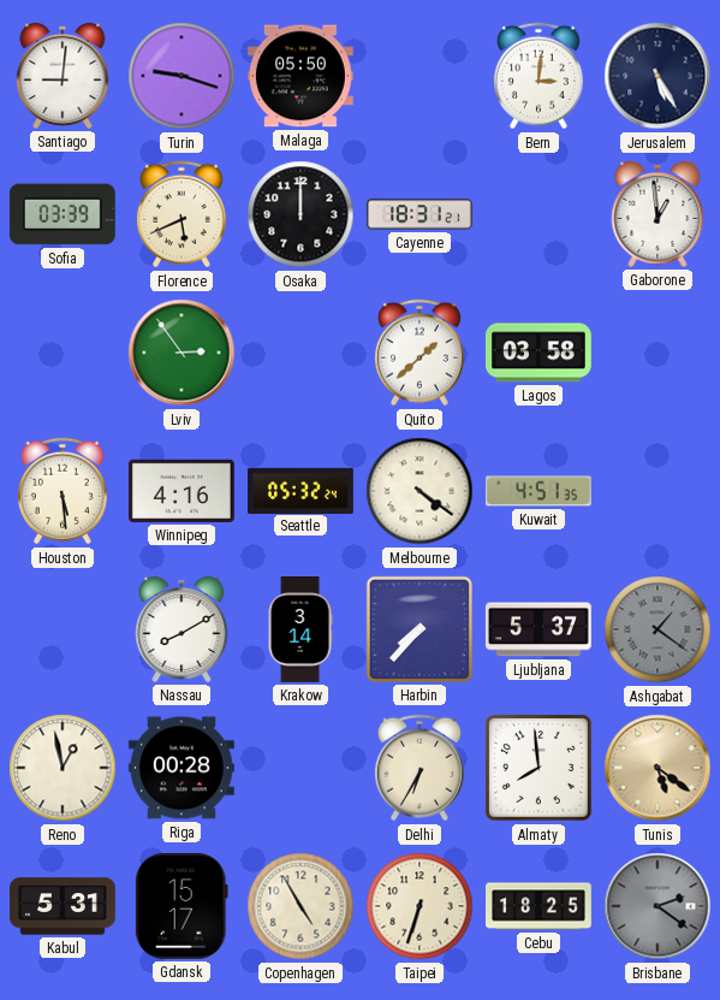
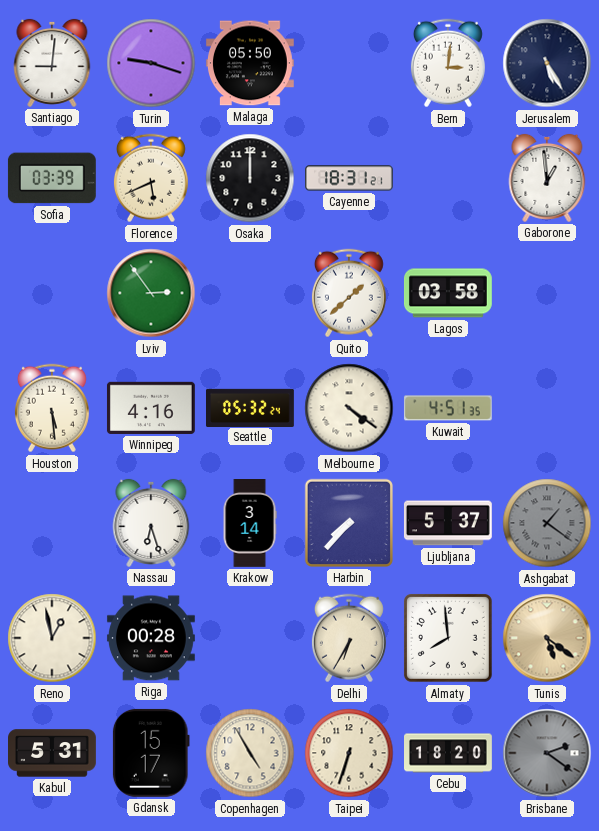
Nassau: 8:10 -> 6:27 (151, 523)
Cebu: 18:25 -> 18:20 (449, 753)
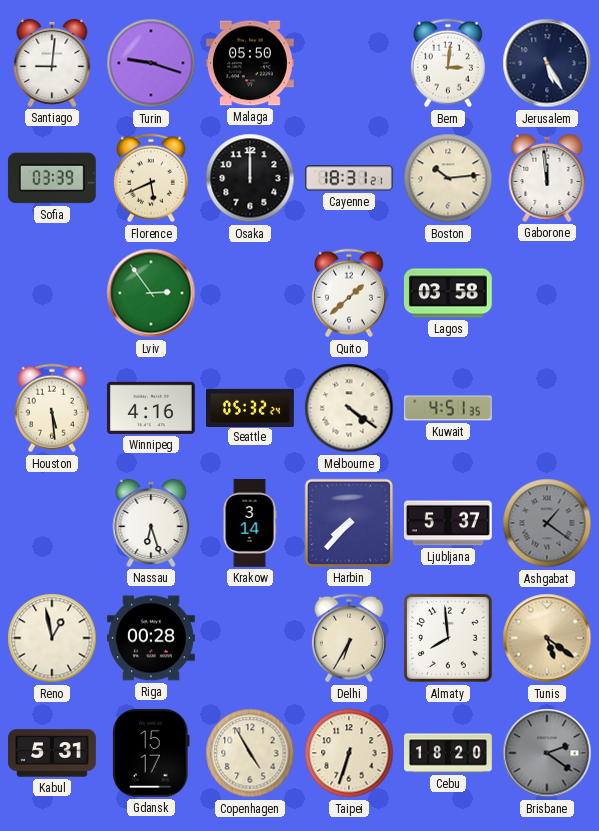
Boston: none -> 10:14 (448, 178)
Gaborone: 12:59 -> 11:59 (547, 178)
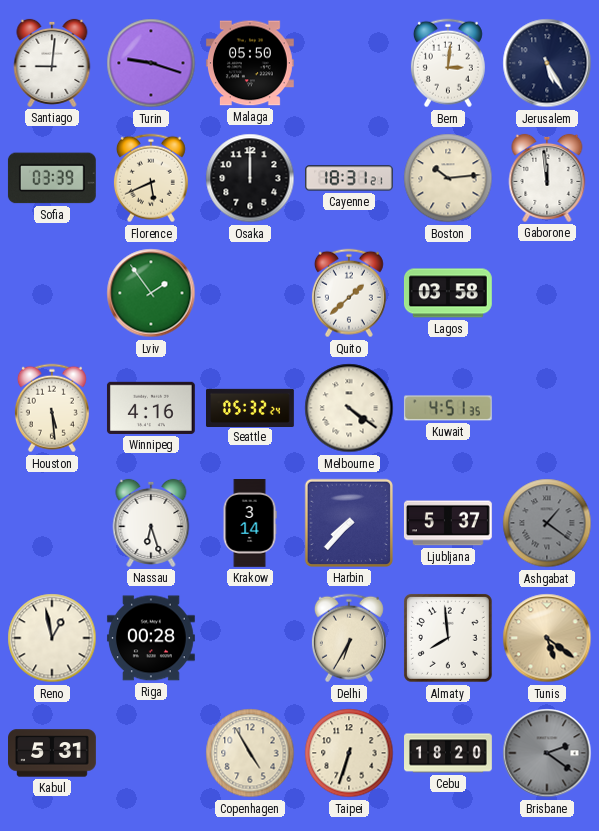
Lviv: 2:54 -> 1:54 (151, 293)
Gdansk: 15:17 -> none (151, 753)
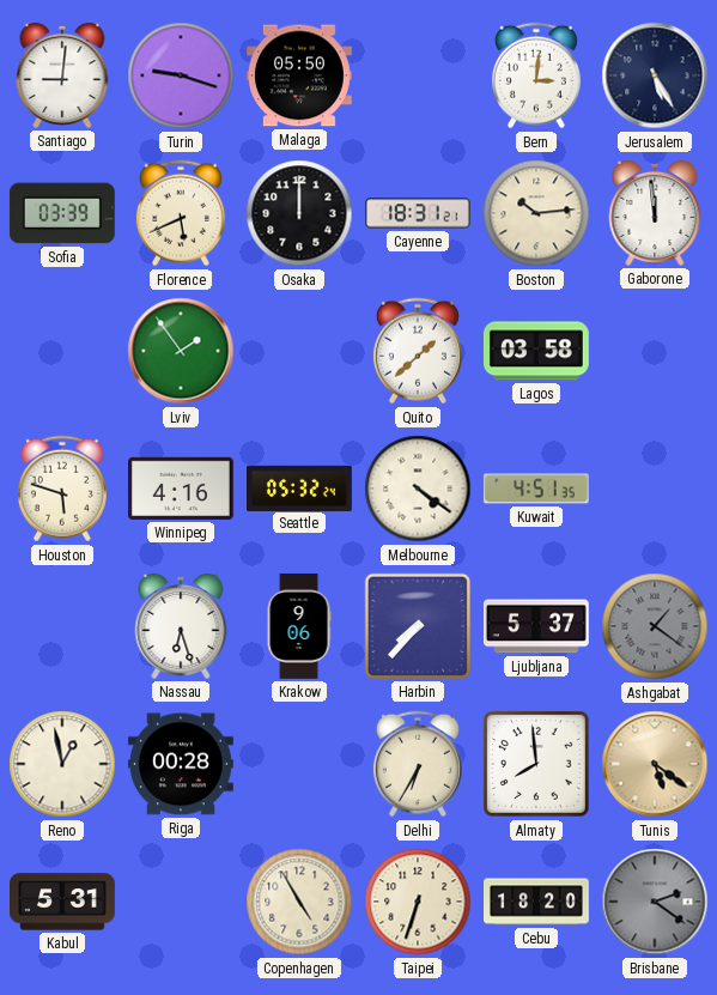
Houston: 5:29 -> 5:48 (62, 489)
Krakow: 3:14 -> 9:06 (299, 627)
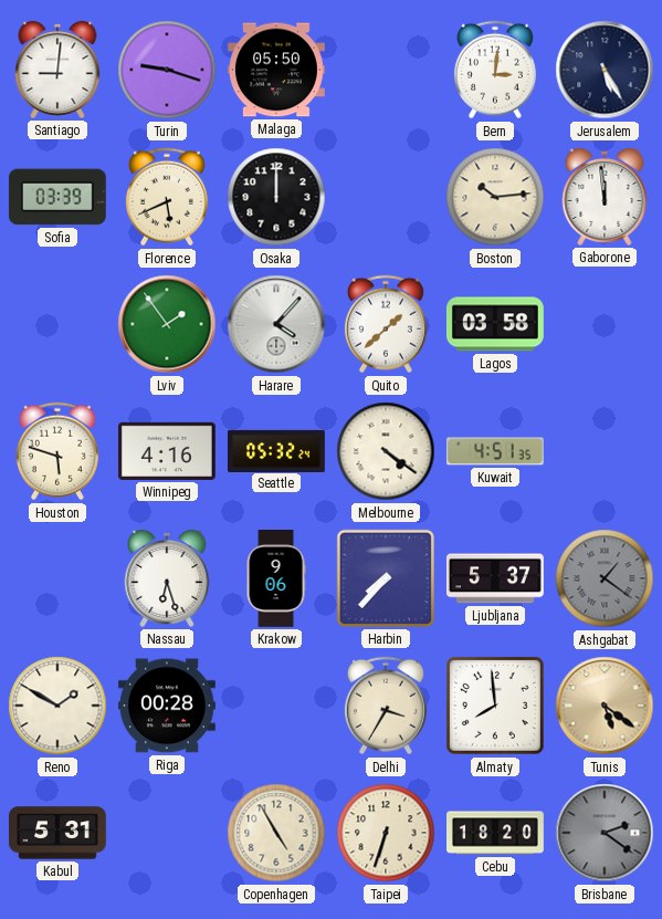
Cayenne: 18:31 -> none (419, 213)
Harare: none -> 4:07 (276, 324)
Reno: 12:58 -> 1:50 (57, 706)
Delhi: 6:35 -> 3:35 (386, 706)
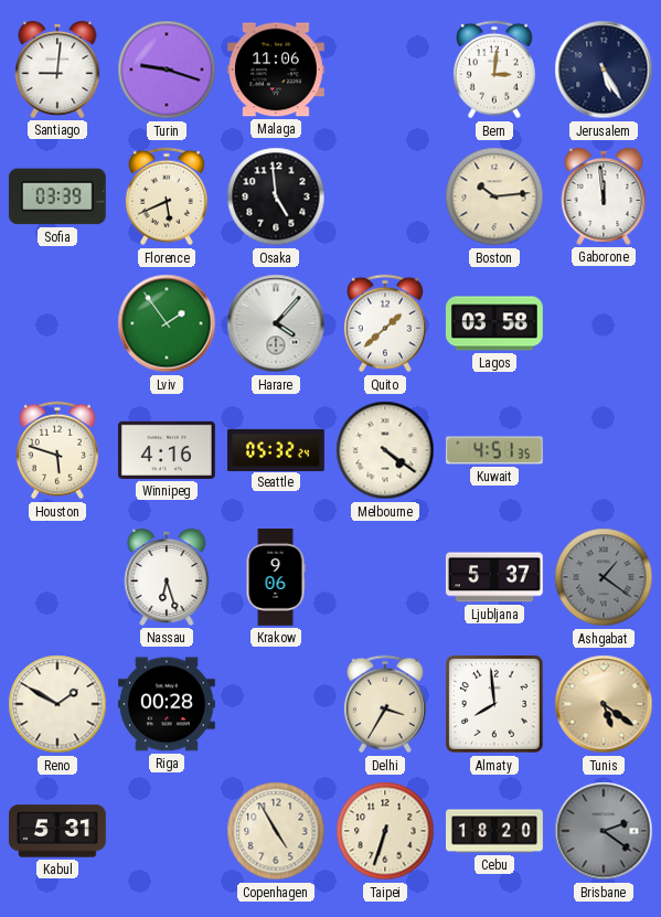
Malaga: 05:50 -> 11:06 (276, 70)
Osaka: 12:00 -> 4:59 (276, 196)
Harbin: 7:37 -> none (386, 578)
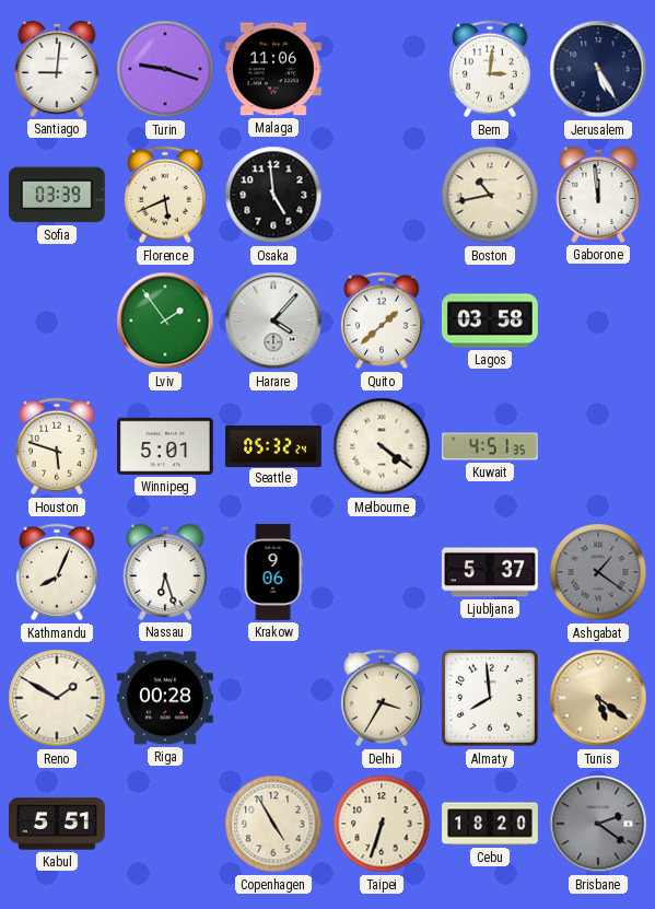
Boston: 10:14 -> 10:43 (490, 195)
Winnipeg: 4:16 -> 5:01 (165, 446)
Kathmandu: none -> 8:04 (57, 572)
Kabul: 5:31 -> 5:51 (58, 824)
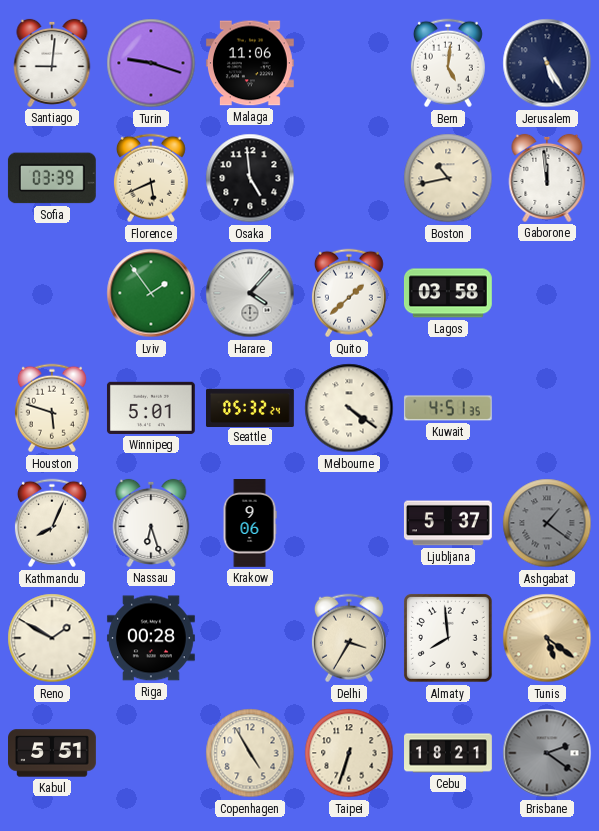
Bern: 3:01 -> 5:01 (448, 63)
Cebu: 18:20 -> 18:21 (449, 753)
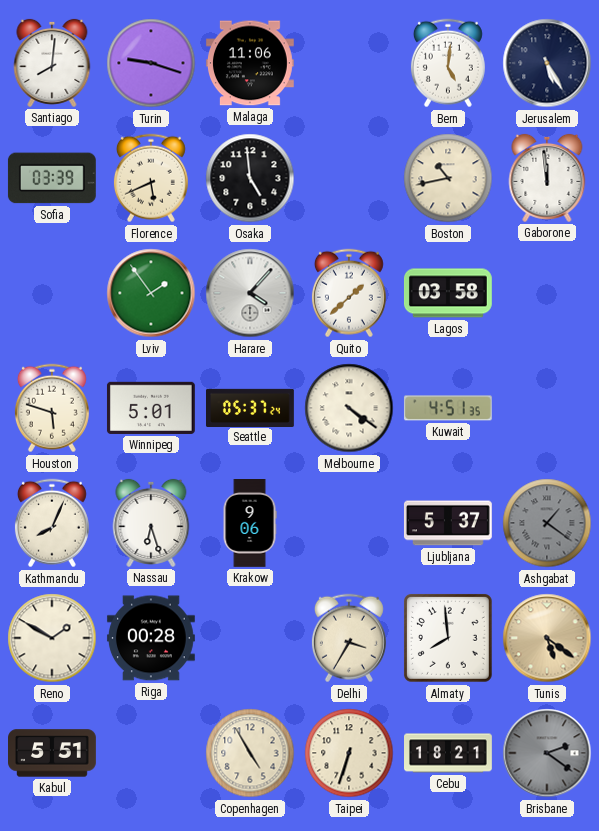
Santiago: 9:01 -> 8:01 (52, 63)
Seattle: 05:32 -> 05:37 (251, 407)
